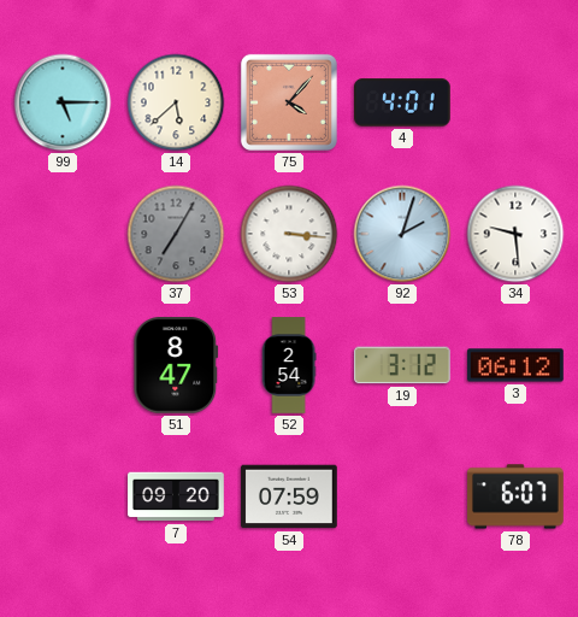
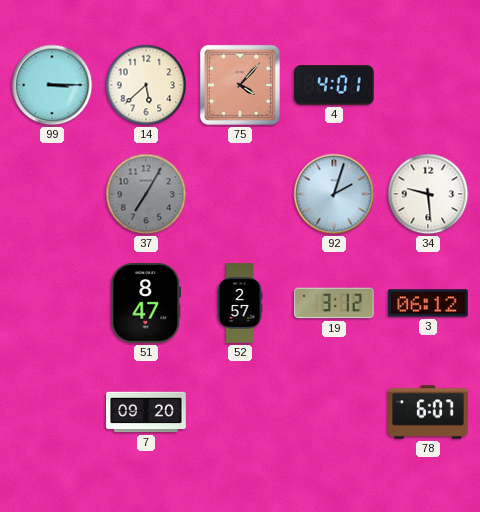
99: 5:15 -> 3:15 (52, 85)
53: 3:16 -> none (289, 234)
52: 2:54 -> 2:57 (240, 303)
54: 07:59 -> none (289, 496)
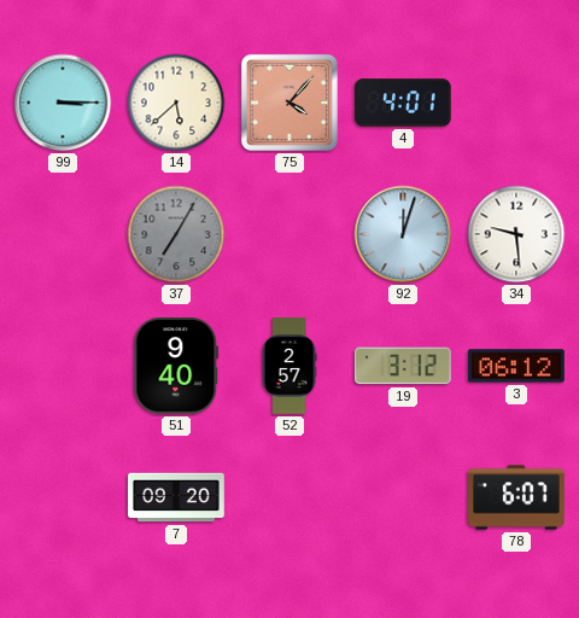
92: 2:03 -> 12:03 (403, 234)
51: 8:47 -> 9:40 (176, 367)
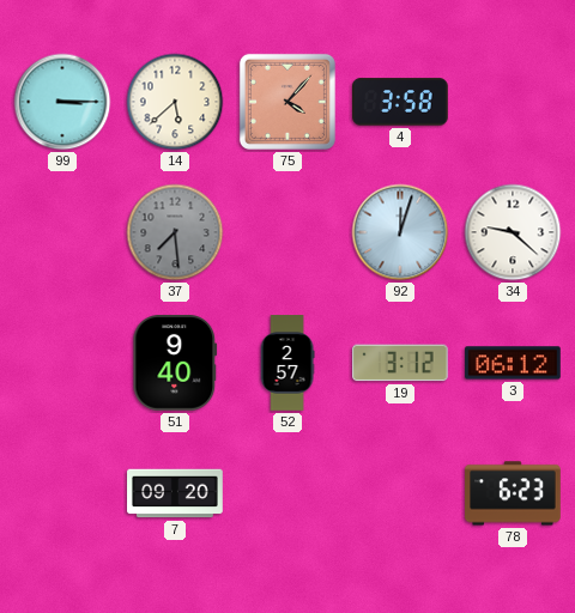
4: 4:01 -> 3:58 (400, 102)
37: 7:05 -> 7:29 (175, 232)
34: 9:29 -> 9:22 (513, 232)
78: 6:07 -> 6:23 (513, 493)
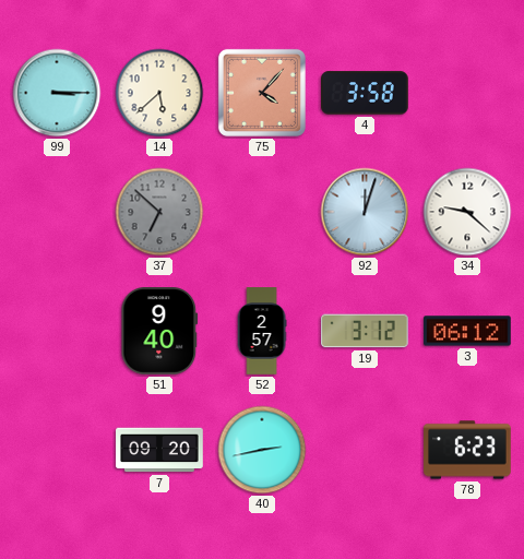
37: 7:29 -> 6:52 (159, 212)
40: none -> 2:43 (262, 450)
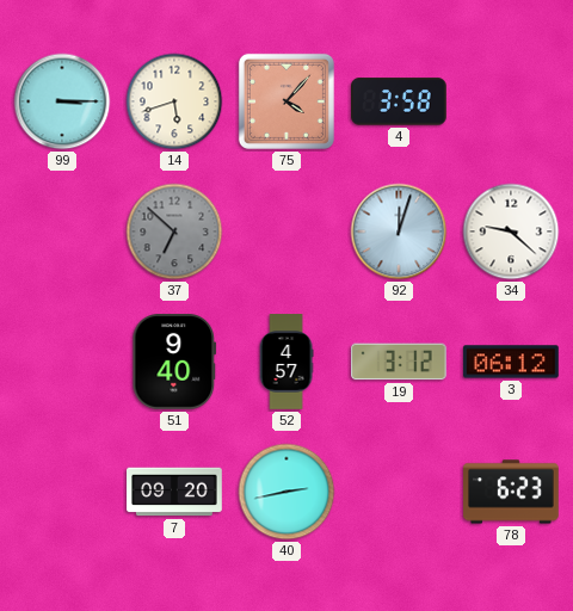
14: 5:38 -> 5:42 (174, 101)
52: 2:57 -> 4:57 (286, 362)
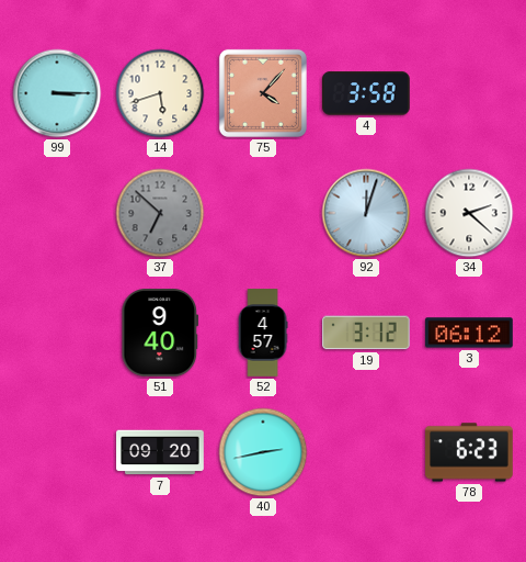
34: 9:22 -> 2:22 (469, 213)
